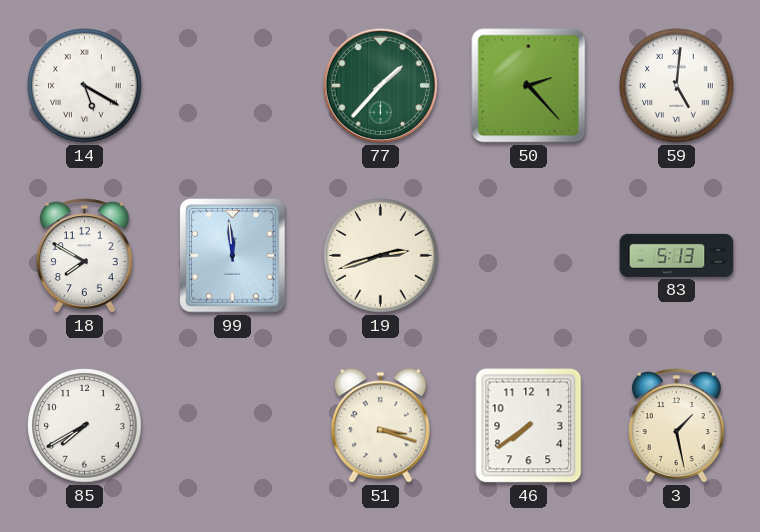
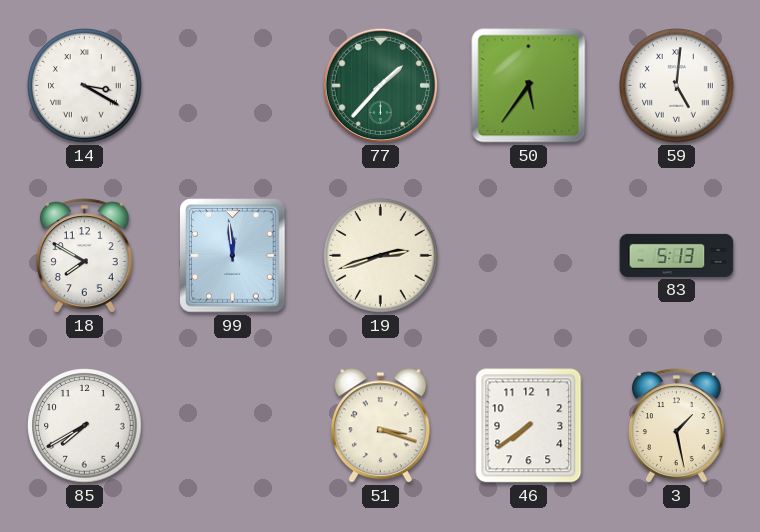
14: 5:20 -> 3:20 (85, 86)
50: 2:23 -> 5:36 (529, 86)
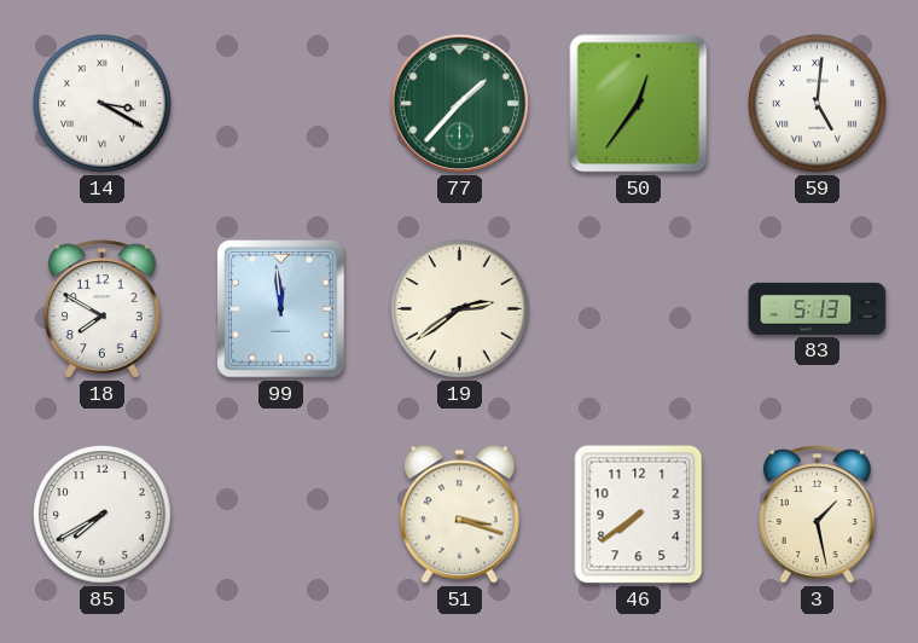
50: 5:36 -> 12:36 (639, 104)
19: 2:42 -> 2:39 (460, 309)
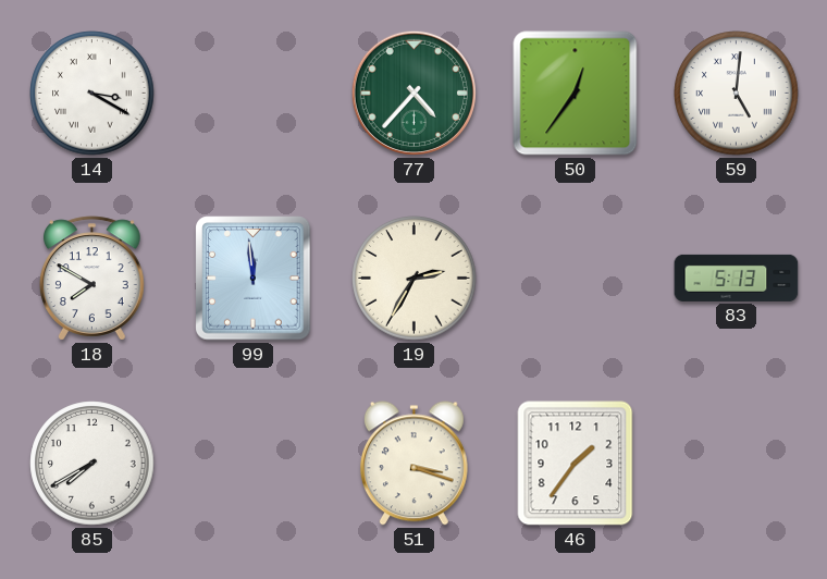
77: 1:37 -> 4:37 (414, 93)
19: 2:39 -> 2:35 (415, 279)
46: 7:39 -> 1:36 (576, 464)
3: 1:28 -> none (817, 515)
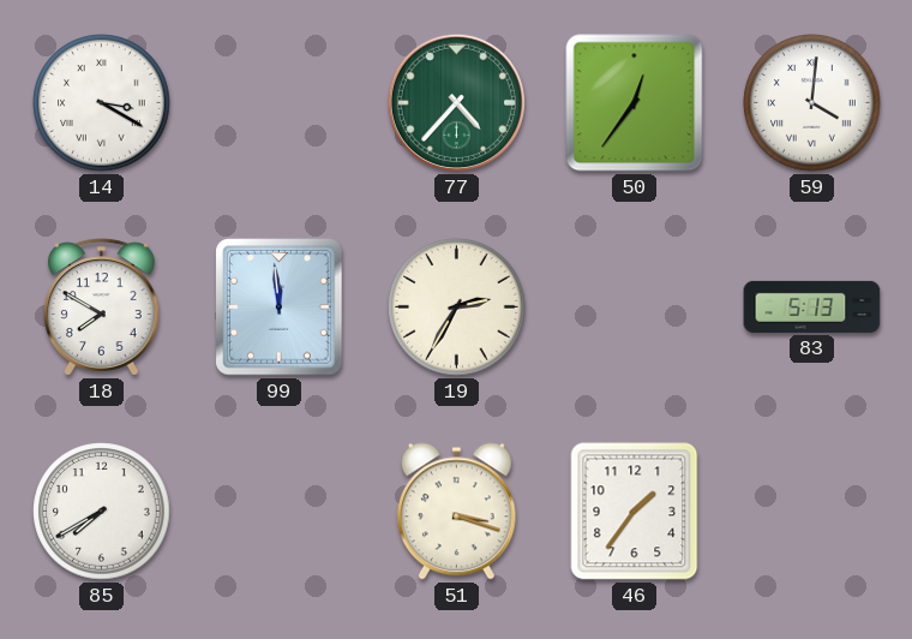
59: 5:01 -> 4:01 (812, 103)
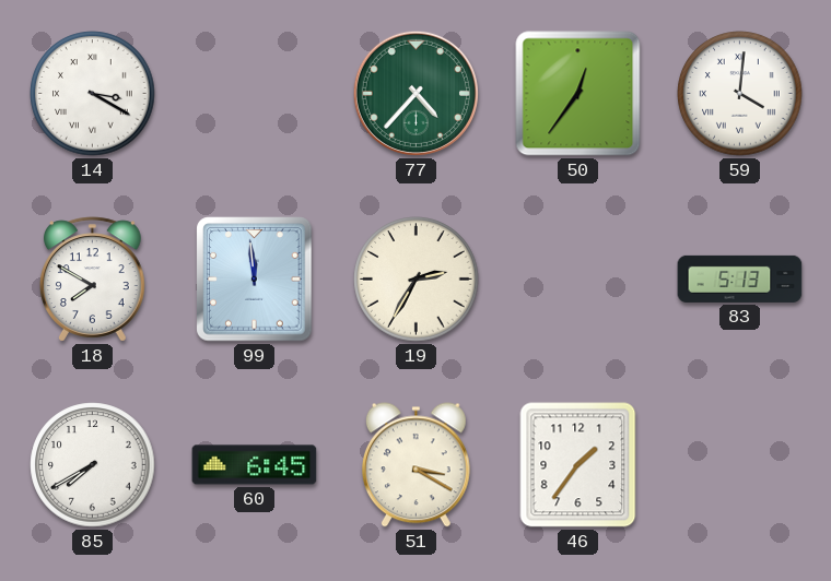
60: none -> 6:45 (255, 465)
51: 3:18 -> 3:20 (415, 465)
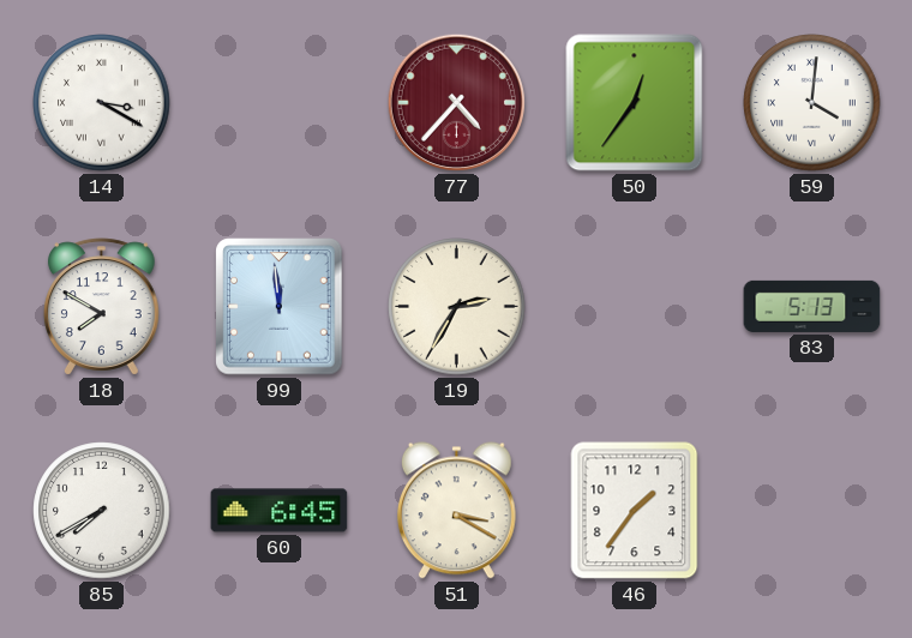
77 dial: green -> burgundy (456, 102)
